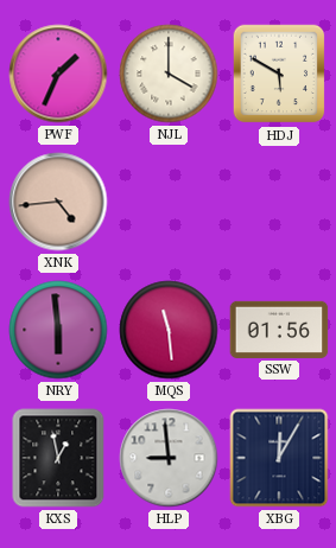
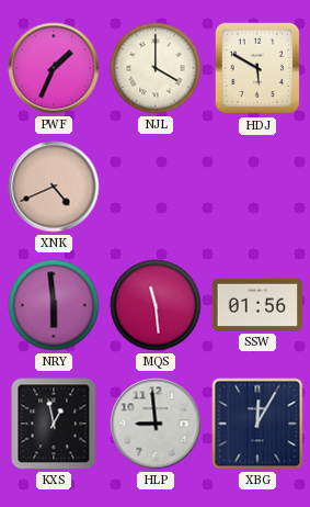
XNK: 4:44 -> 4:41 (54, 187)
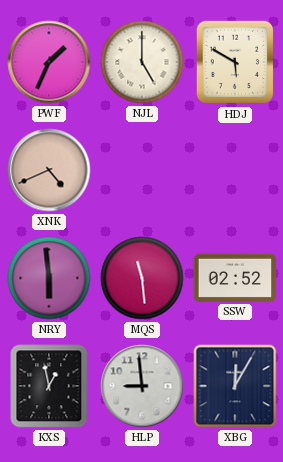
NJL: 4:00 -> 5:00 (142, 62)
SSW: 01:56 -> 02:52 (235, 278)
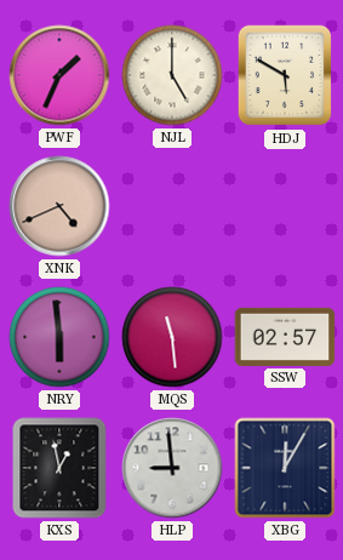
SSW: 02:52 -> 02:57 (285, 337)
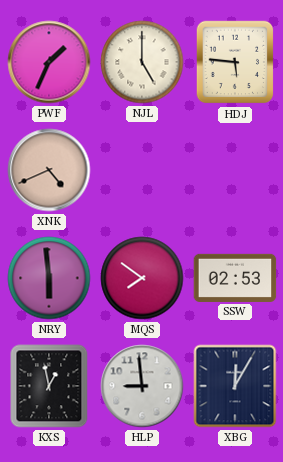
HDJ: 5:50 -> 5:46 (235, 62)
MQS: 11:29 -> 7:51 (142, 278)
SSW: 02:57 -> 02:53 (235, 278)
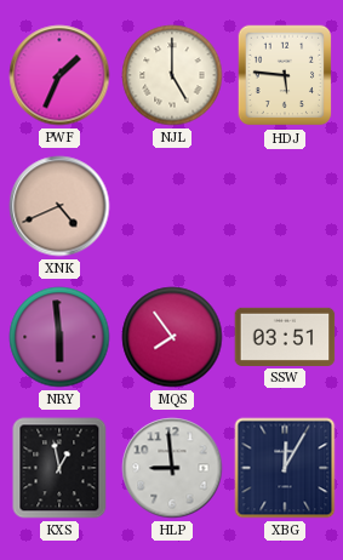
MQS: 7:51 -> 7:54 (172, 337)
SSW: 02:53 -> 03:51 (285, 337)
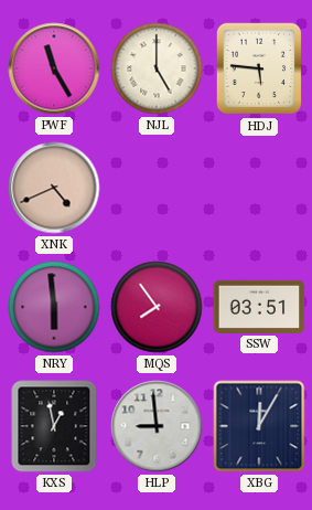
PWF: 1:34 -> 11:25 (54, 68)
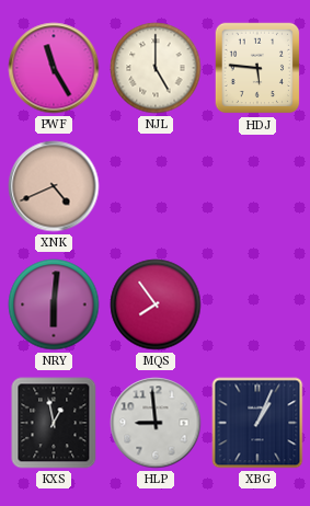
NRY: 5:59 -> 6:01 (54, 304)
SSW: 03:51 -> none (259, 307)
XBG: 12:05 -> 1:04 (257, 423)
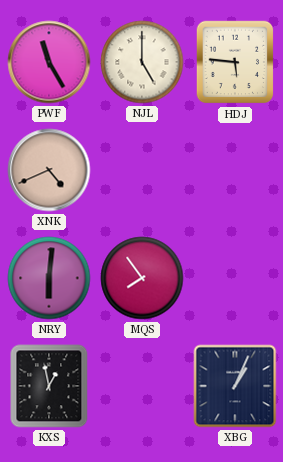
HLP: 8:59 -> none (156, 423)
